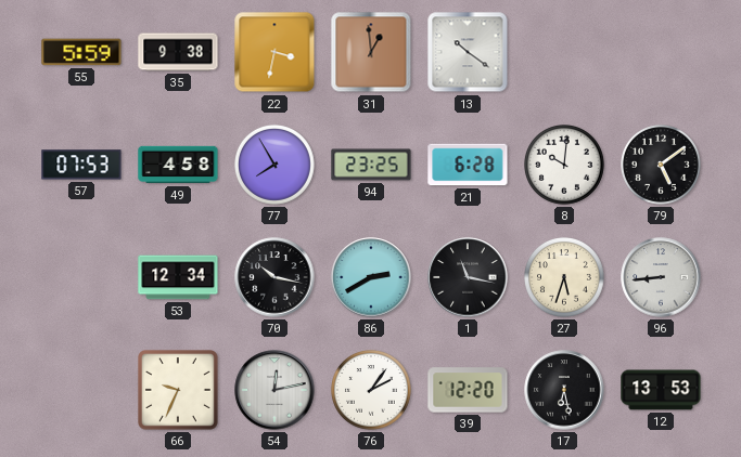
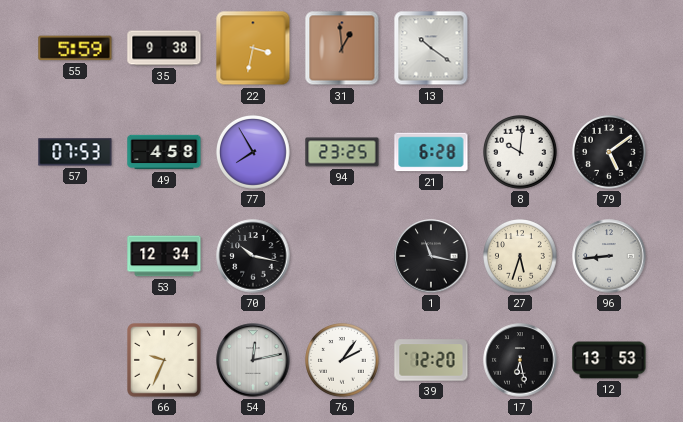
86: 2:40 -> none (371, 277)
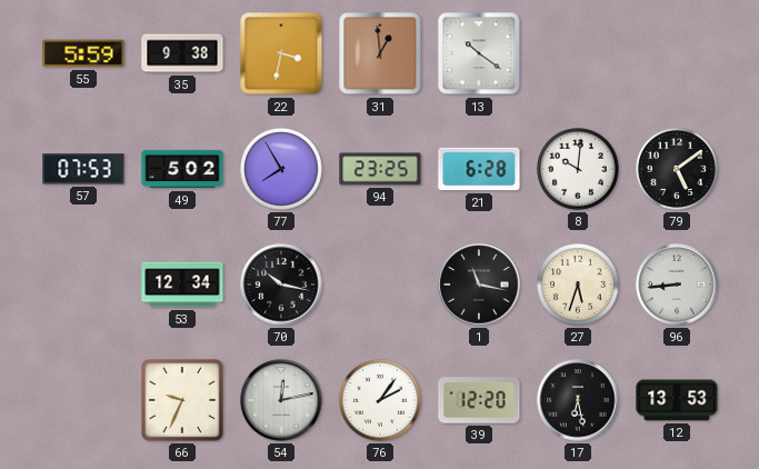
49: 4:58 -> 5:02 (182, 169)
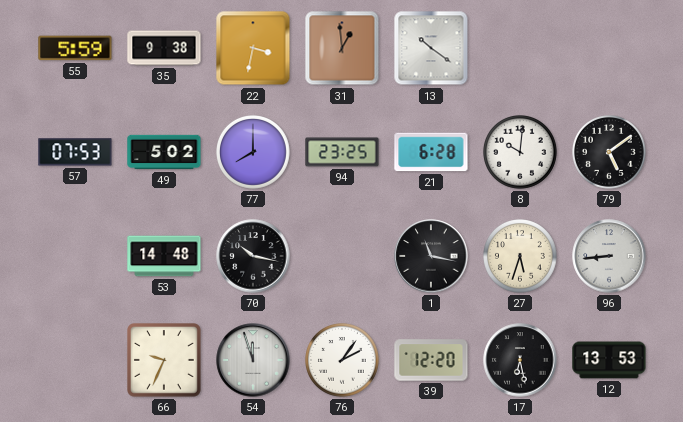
77: 7:55 -> 8:00 (254, 153)
53: 12:34 -> 14:48 (164, 256)
54: 12:13 -> 11:57 (253, 360)
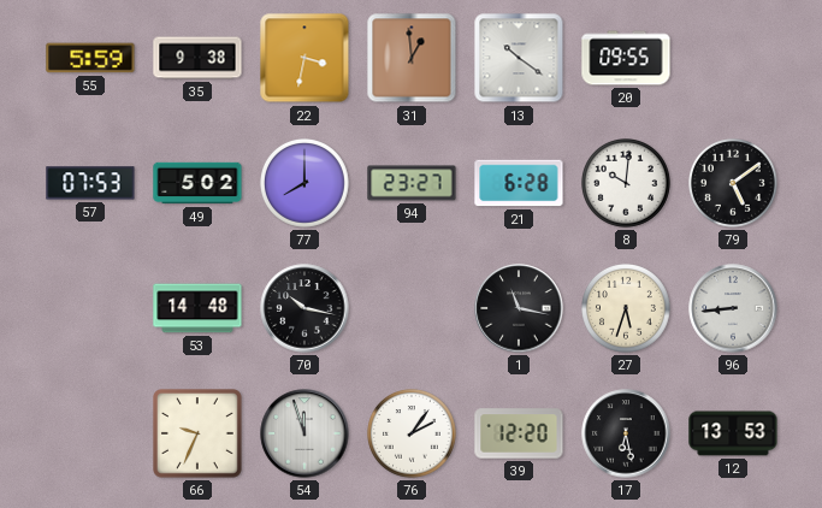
20: none -> 09:55 (626, 58)
94: 23:25 -> 23:27 (412, 183)
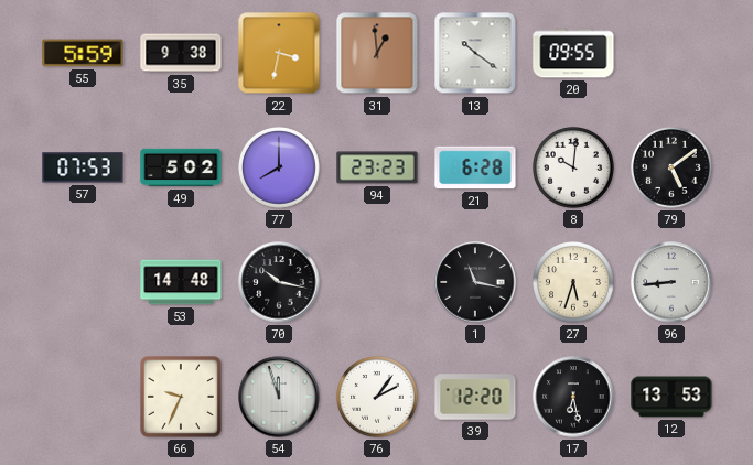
94: 23:27 -> 23:23 (377, 167)
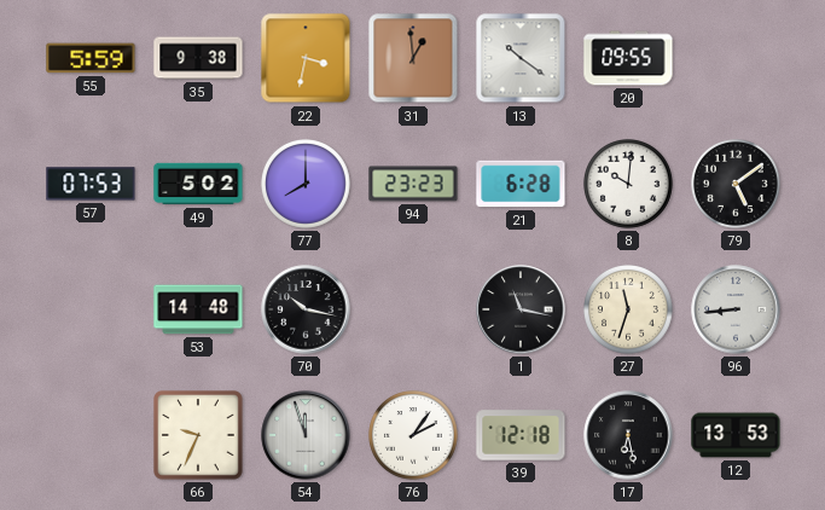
27: 5:33 -> 11:33 (629, 311)
39: 12:20 -> 12:18 (521, 435)
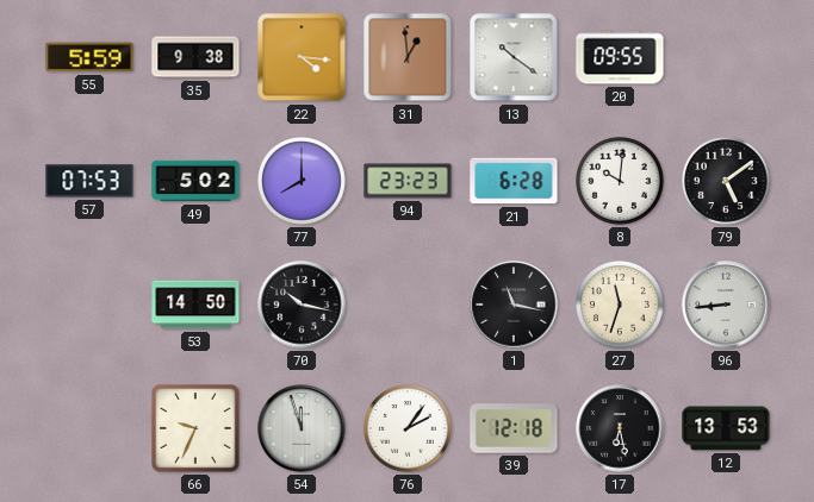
22: 3:32 -> 4:16 (302, 57)
53: 14:48 -> 14:50 (195, 305)
